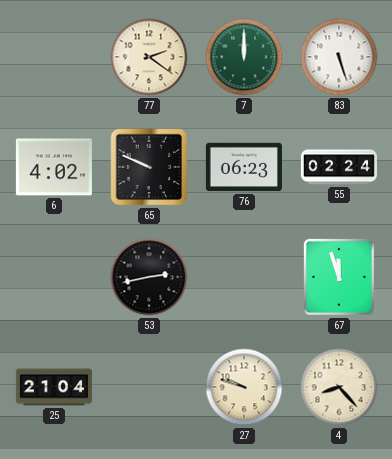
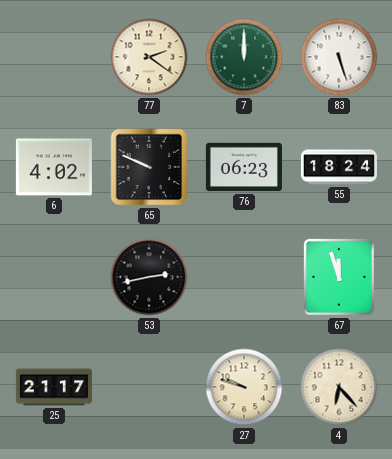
55: 02:24 -> 18:24 (339, 167)
25: 21:04 -> 21:17 (54, 387)
4: 8:23 -> 6:23 (339, 387)
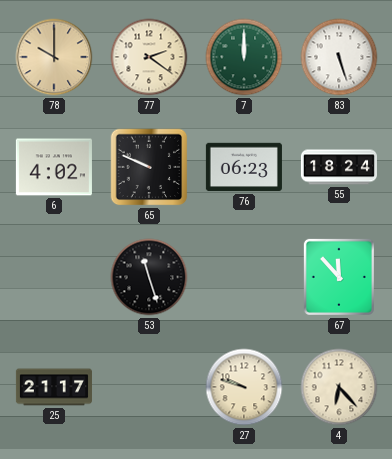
78: none -> 10:00 (54, 57)
53: 2:43 -> 11:27 (149, 277)
67: 11:57 -> 11:53 (339, 277)
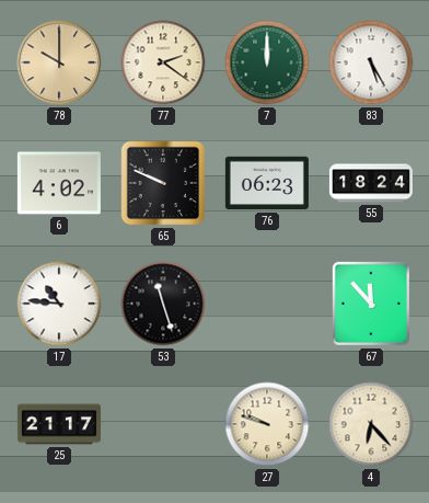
83: 5:27 -> 5:25 (371, 62)
17: none -> 10:46 (59, 304)
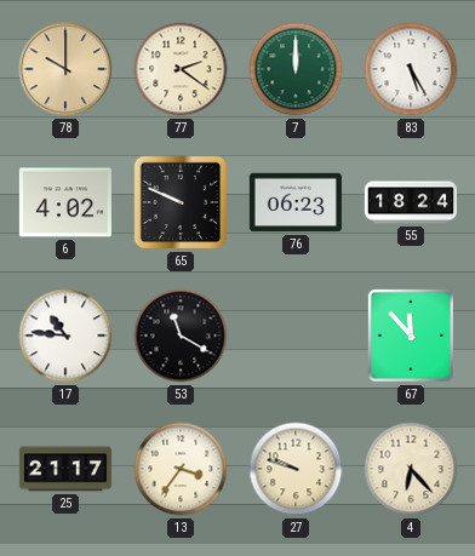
53: 11:27 -> 11:20 (181, 336)
13: none -> 3:36 (181, 469)
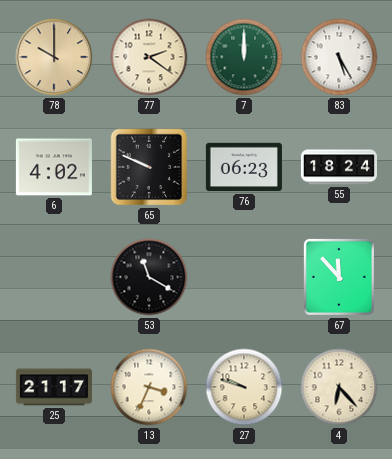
17: 10:46 -> none (65, 336)
13: 3:36 -> 3:34 (149, 387)
